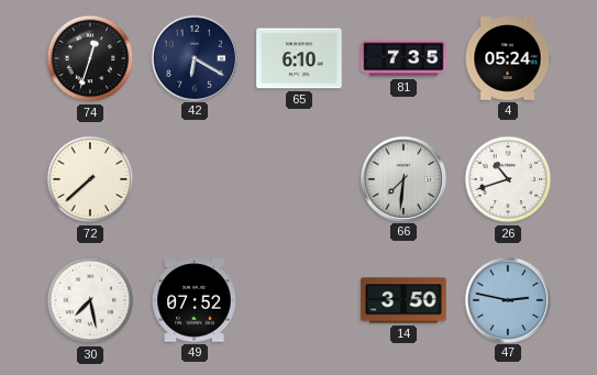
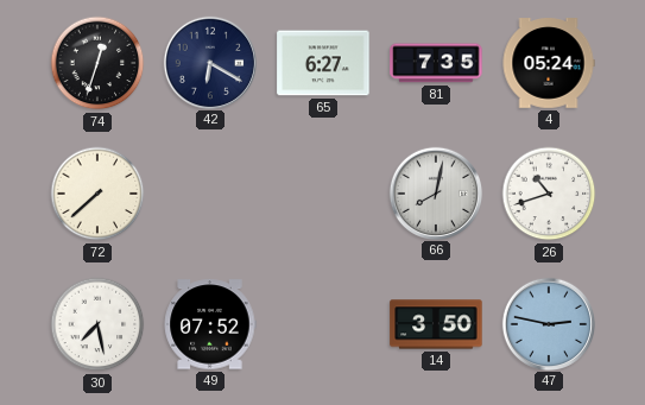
65: 6:10 -> 6:27 (323, 63)
66: 7:31 -> 8:02 (435, 192)
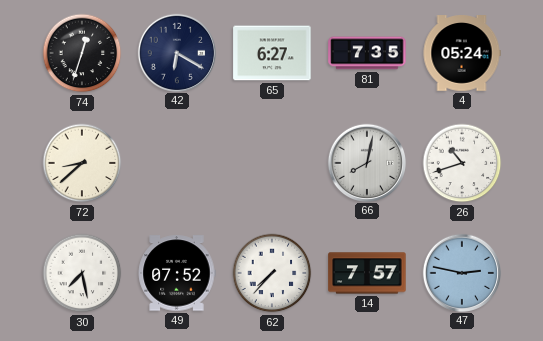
72: 7:38 -> 8:38 (82, 163)
62: none -> 7:37 (272, 273)
14: 3:50 -> 7:57 (367, 273)
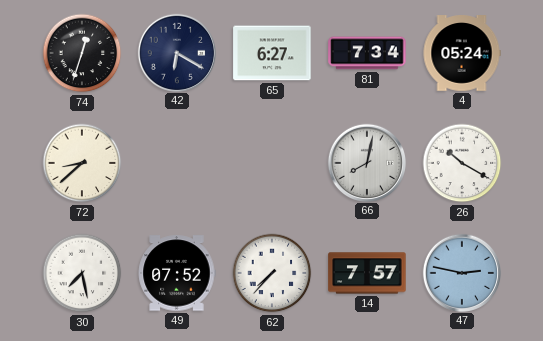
81: 7:35 -> 7:34 (367, 53)
26: 10:42 -> 10:20 (462, 163)
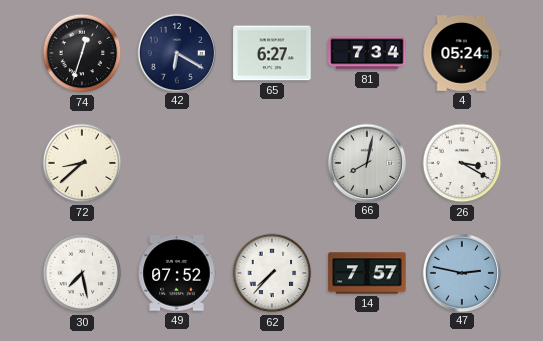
26: 10:20 -> 3:20 (462, 163)
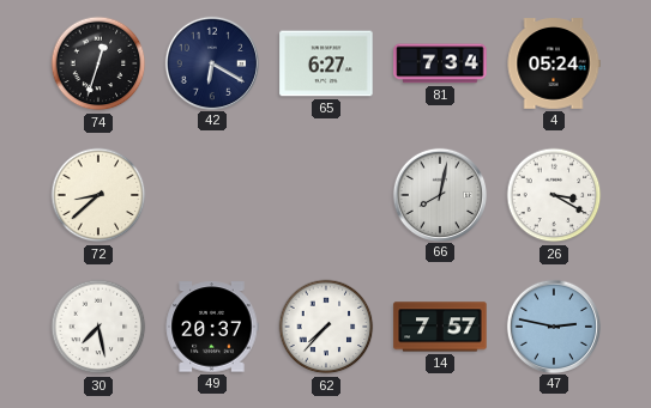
49: 07:52 -> 20:37 (212, 327)
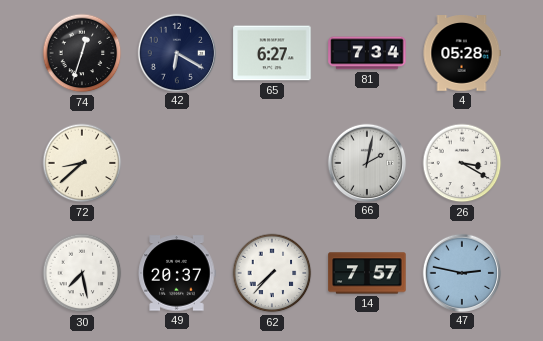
4: 05:24 -> 05:28 (462, 53)
66: 8:02 -> 2:02 (366, 162)
